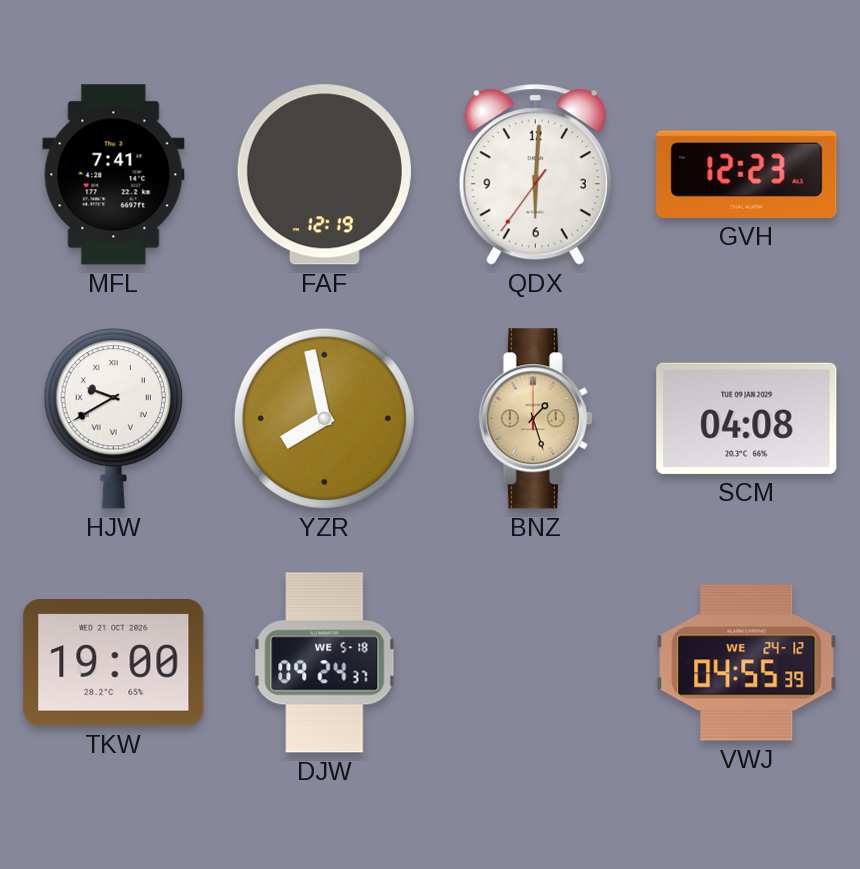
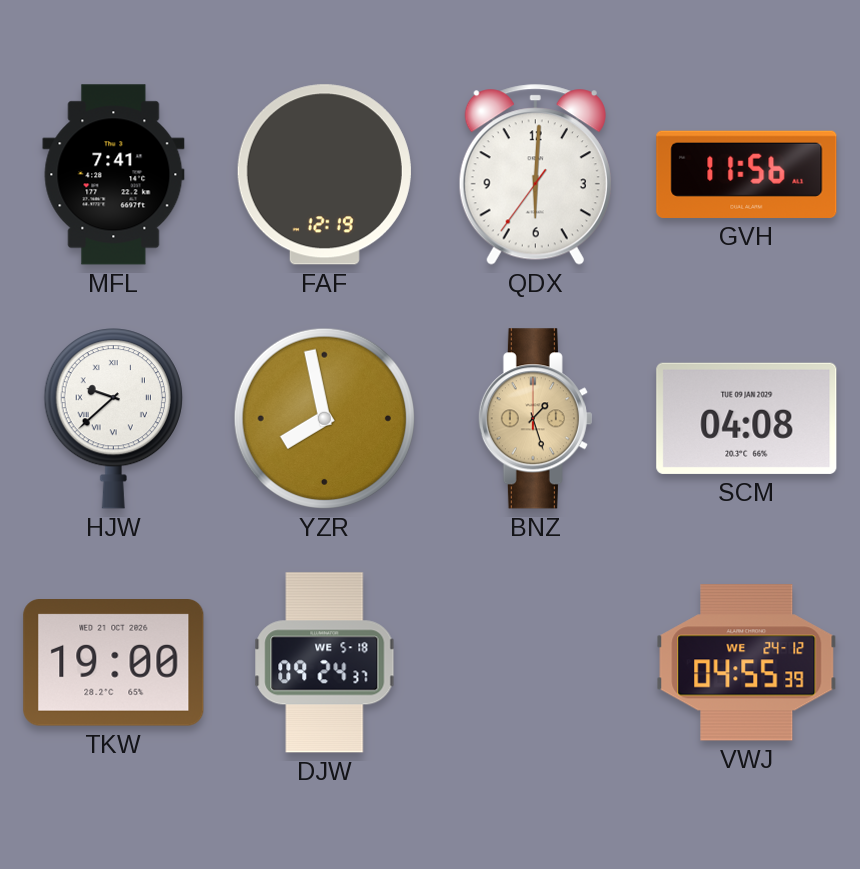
GVH: 12:23 -> 11:56 (747, 174)
HJW: 9:40 -> 9:38 (113, 419)
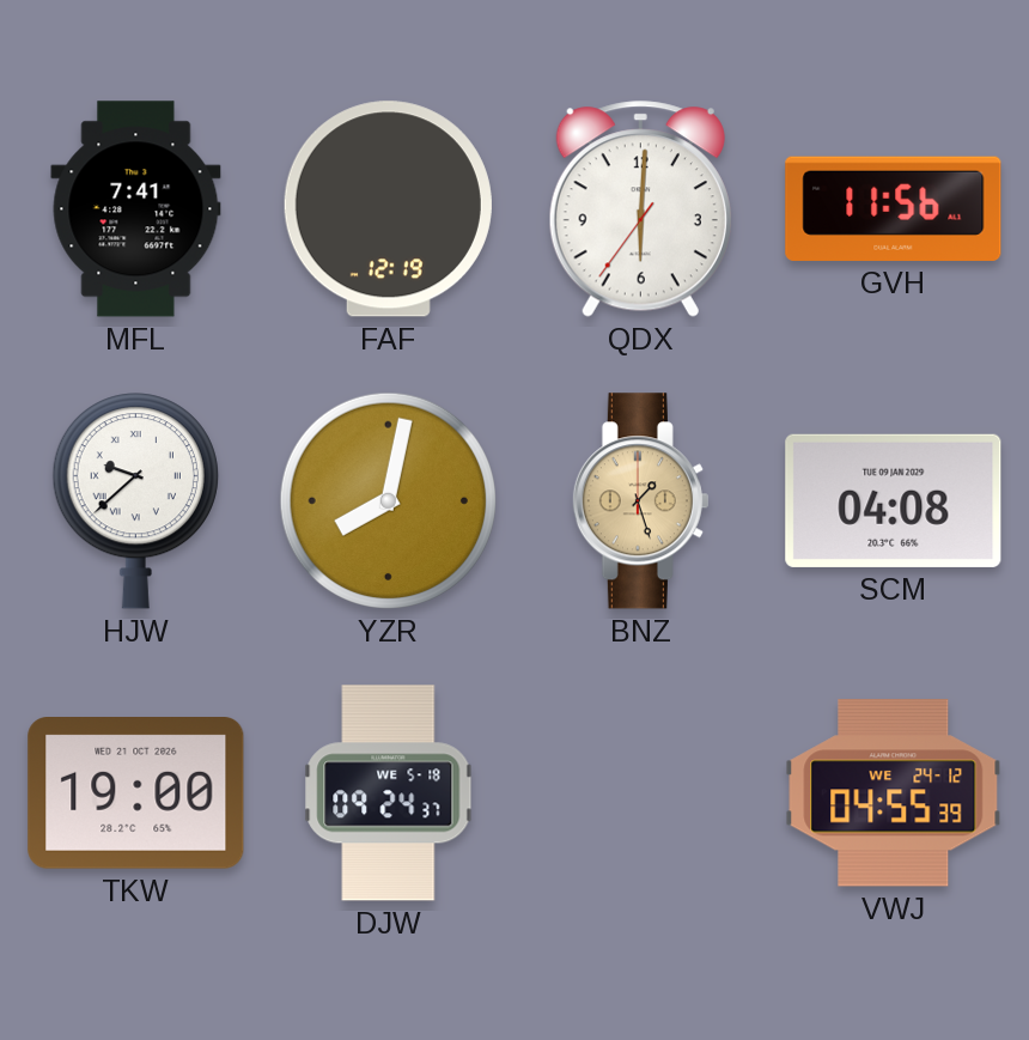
YZR: 7:58 -> 8:02 (388, 500)
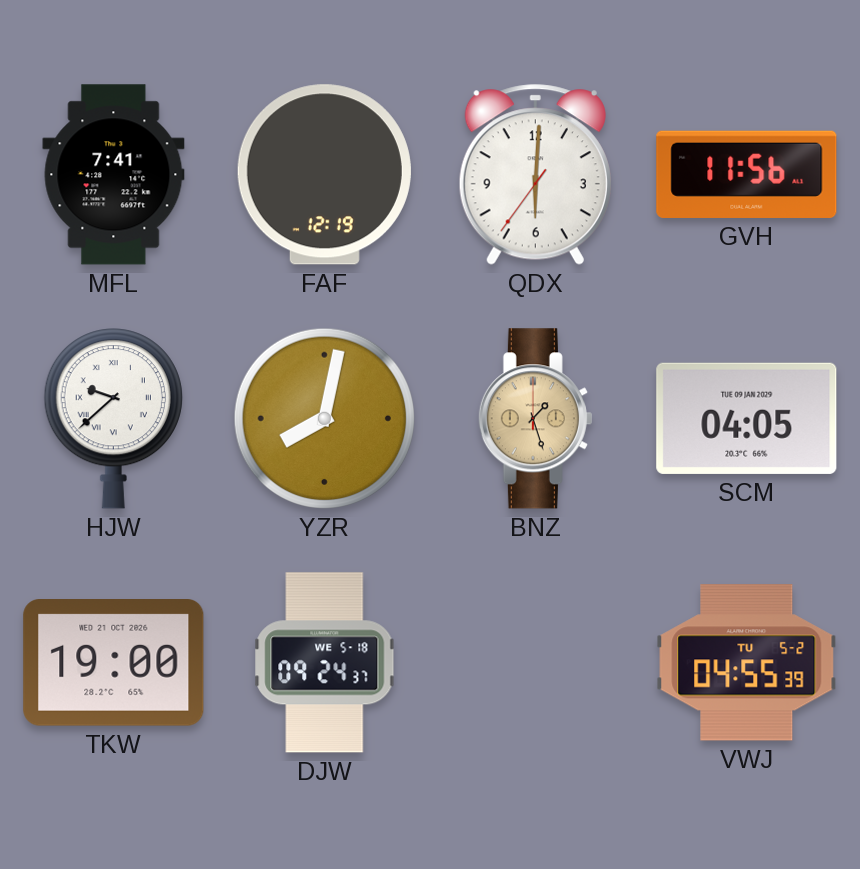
SCM: 04:08 -> 04:05 (747, 418)
VWJ date: WE 24-12 -> TU 5-2 (747, 663)
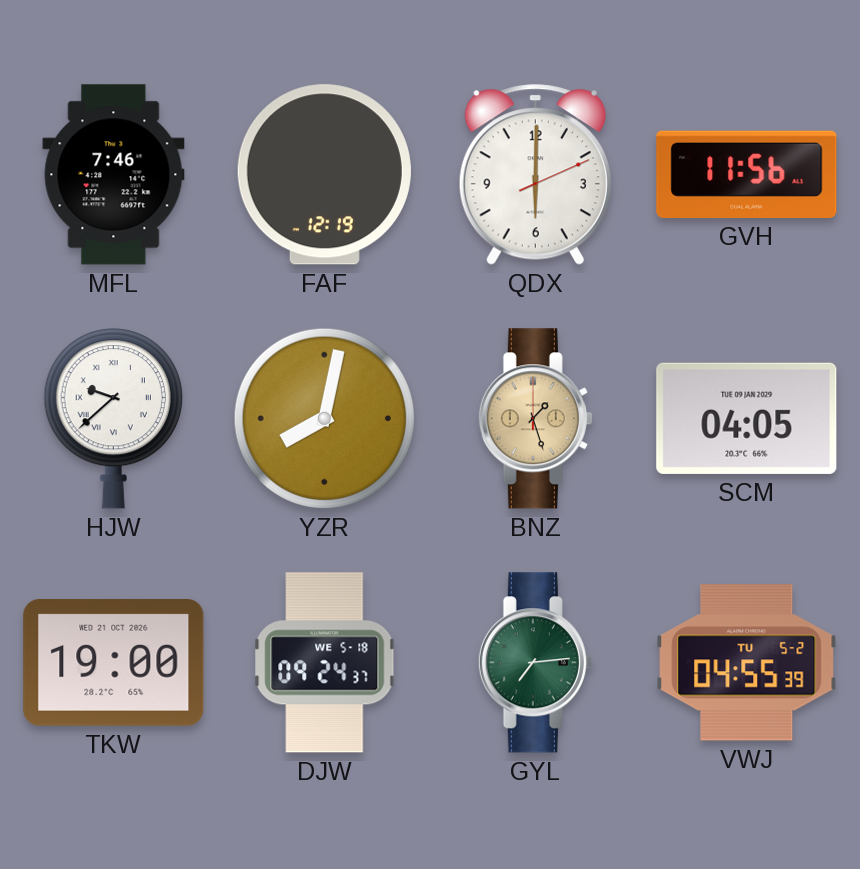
MFL: 7:41 -> 7:46 (114, 175)
QDX: 6:00:36 -> 6:00:11 (535, 175)
GYL: none -> 7:14 (535, 663)
